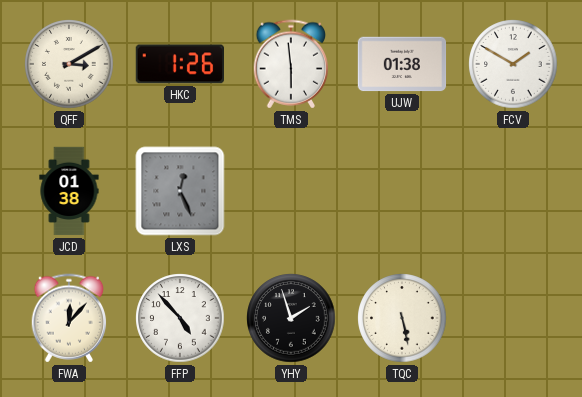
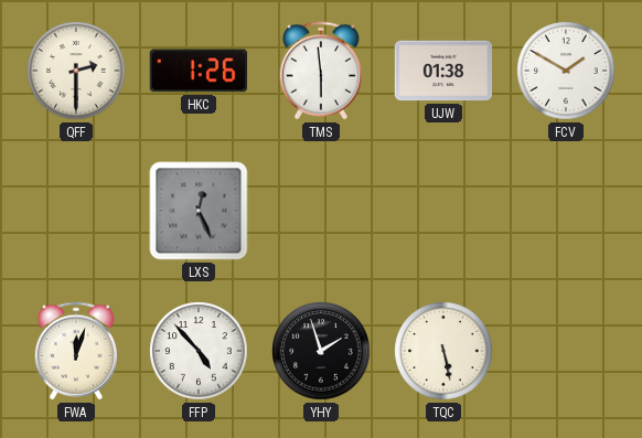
QFF: 3:10 -> 2:30 (76, 71)
JCD: 01:38 -> none (69, 191)
FWA: 12:07 -> 12:03 (76, 351)
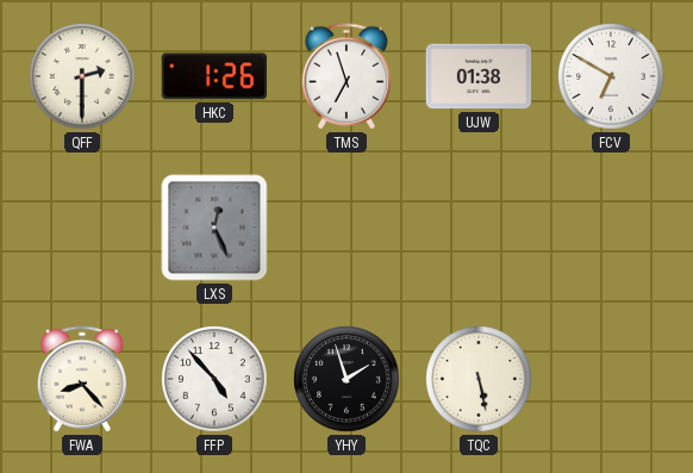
TMS: 5:59 -> 6:57 (346, 76)
FCV: 1:50 -> 6:50 (611, 76)
FWA: 12:03 -> 8:23 (82, 379)
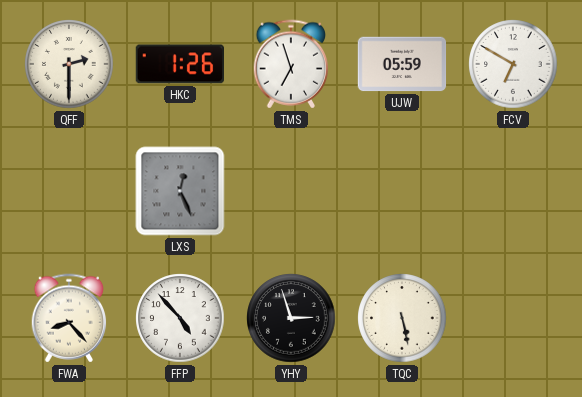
UJW: 01:38 -> 05:59 (402, 64)
YHY: 1:57 -> 2:57 (291, 318)
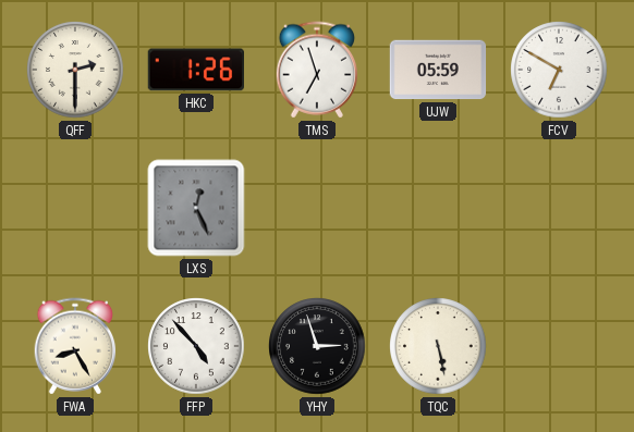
FWA: 8:23 -> 8:25 (75, 346)
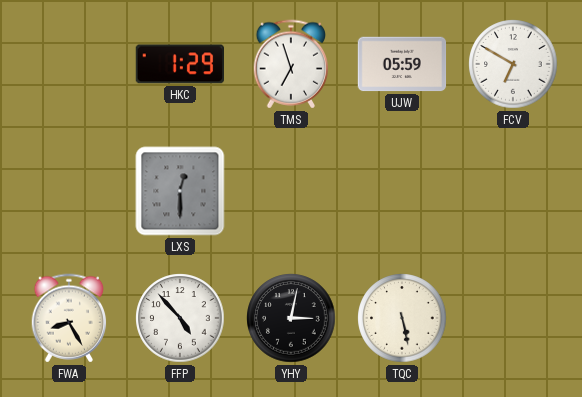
QFF: 2:30 -> none (75, 70)
HKC: 1:26 -> 1:29 (179, 64)
LXS: 12:26 -> 12:30 (180, 191)
YHY: 2:57 -> 3:02 (291, 318)
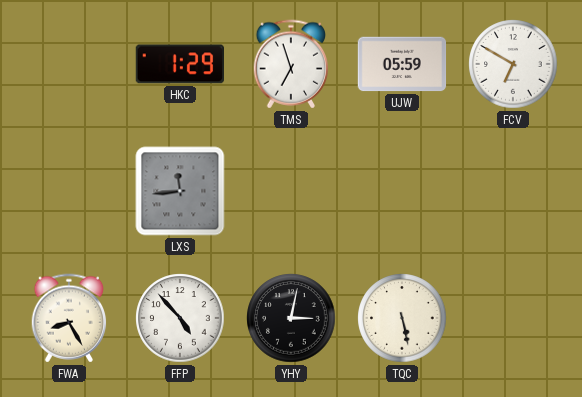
LXS: 12:30 -> 11:44 (180, 191)
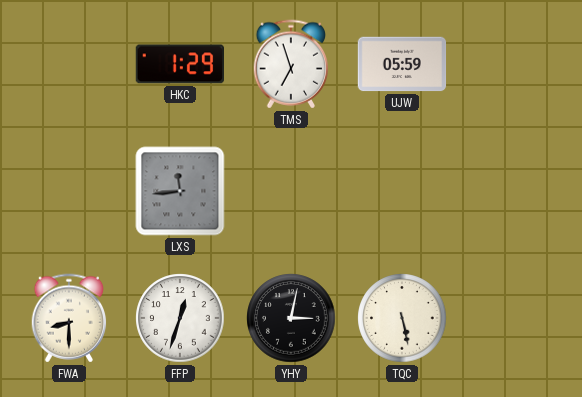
FCV: 6:50 -> none (513, 64)
FWA: 8:25 -> 8:30 (69, 318)
FFP: 4:53 -> 12:33 (180, 318)
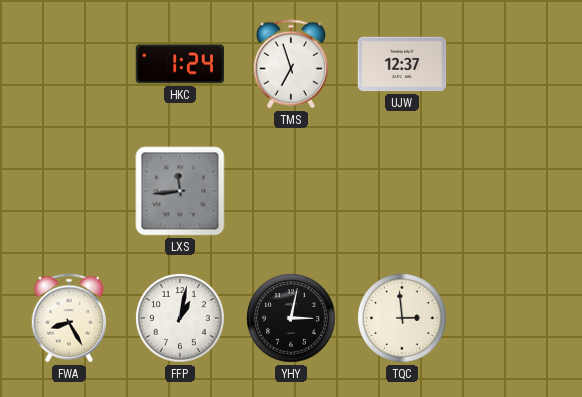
HKC: 1:29 -> 1:24 (179, 64)
UJW: 05:59 -> 12:37 (402, 64)
FWA: 8:30 -> 8:25 (69, 318)
FFP: 12:33 -> 1:02 (180, 318)
TQC: 5:28 -> 2:59 (402, 318)
